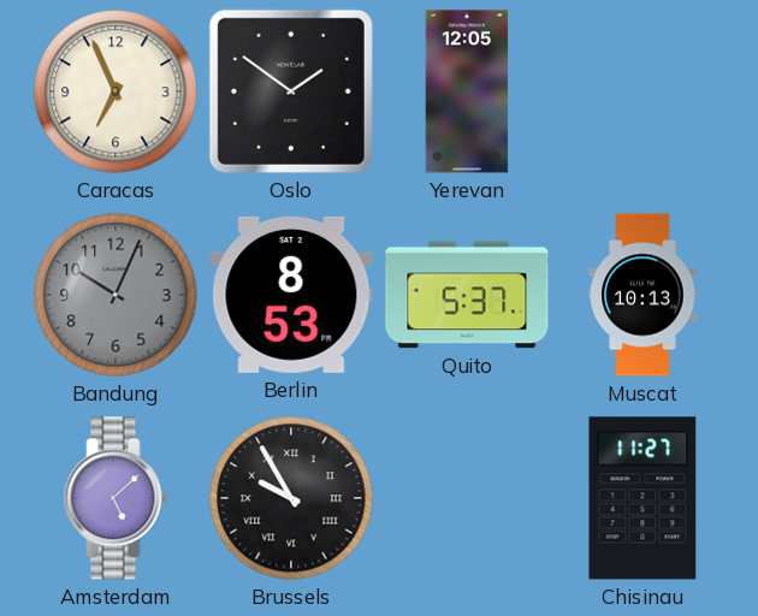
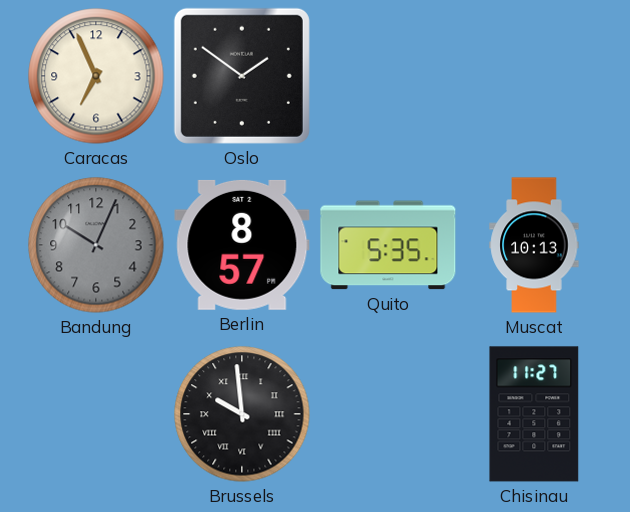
Yerevan: 12:05 -> none (467, 91)
Berlin: 8:53 -> 8:57 (242, 245)
Quito: 5:37 -> 5:35 (388, 245)
Amsterdam: 5:08 -> none (116, 498)
Brussels: 9:55 -> 9:59 (242, 414)
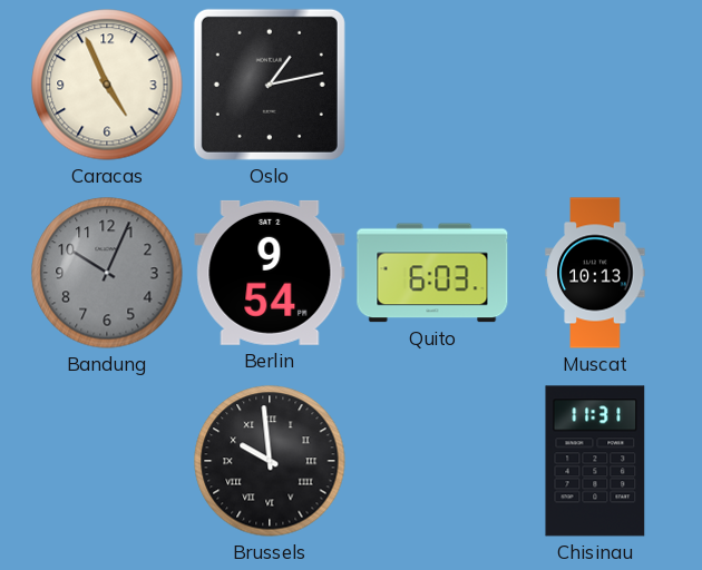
Caracas: 6:56 -> 4:56 (107, 85)
Oslo: 1:51 -> 1:13 (270, 85)
Berlin: 8:57 -> 9:54 (270, 273)
Quito: 5:35 -> 6:03 (432, 273)
Chisinau: 11:27 -> 11:31 (595, 461)
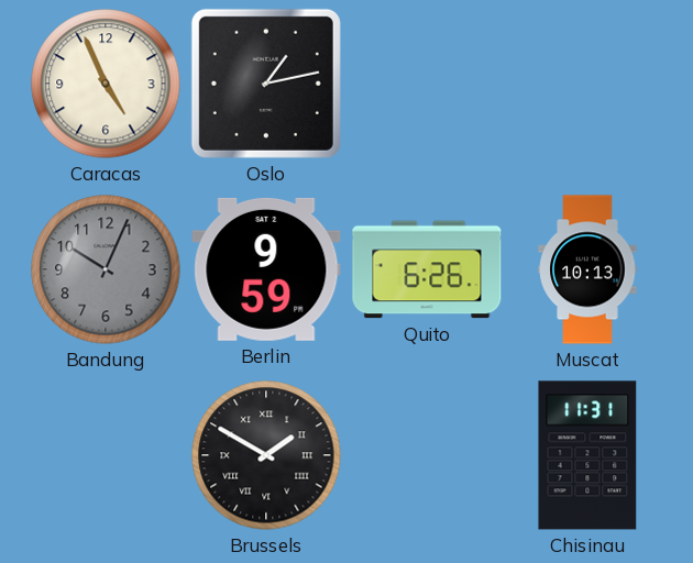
Berlin: 9:54 -> 9:59 (266, 269)
Quito: 6:03 -> 6:26 (427, 269)
Brussels: 9:59 -> 1:50 (266, 455)
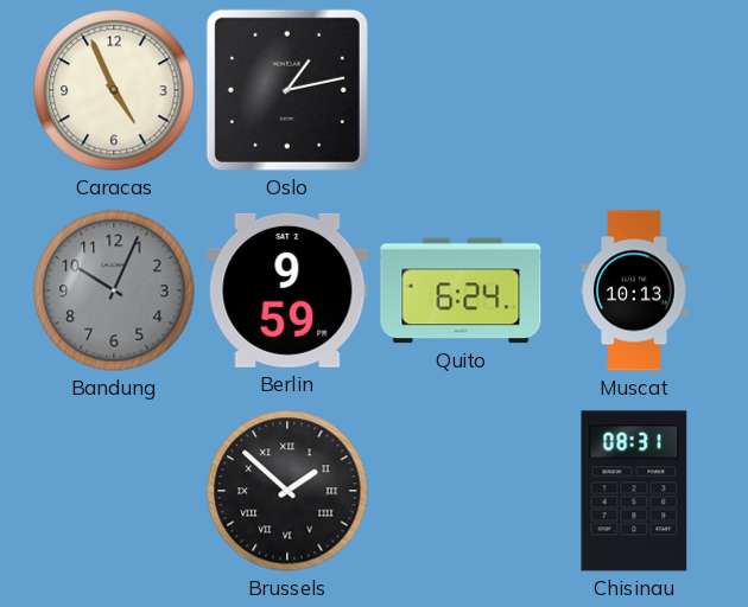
Quito: 6:26 -> 6:24 (461, 290)
Brussels: 1:50 -> 1:52 (287, 491)
Chisinau: 11:31 -> 08:31 (634, 491)
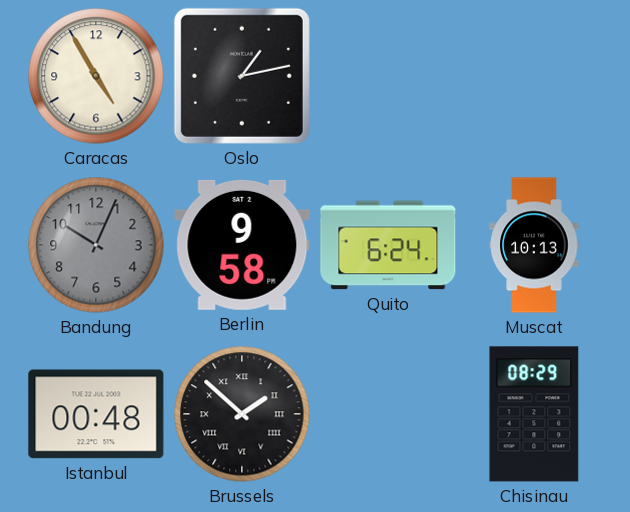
Caracas: 4:56 -> 4:55 (96, 76)
Berlin: 9:59 -> 9:58 (242, 245)
Istanbul: none -> 00:48 (96, 414)
Chisinau: 08:31 -> 08:29 (534, 414)
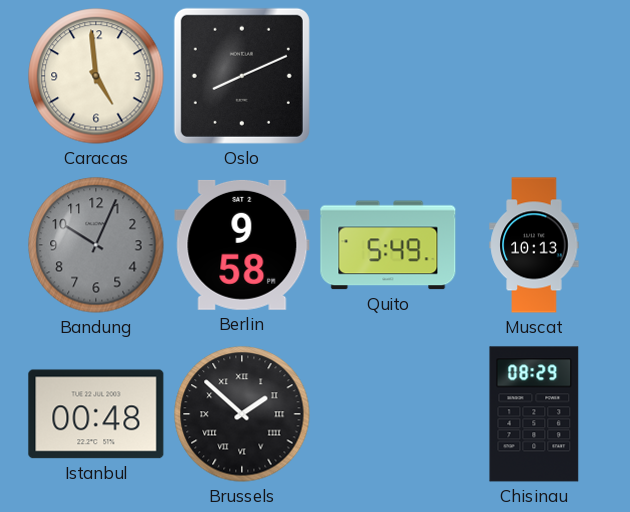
Caracas: 4:55 -> 4:59 (96, 76)
Oslo: 1:13 -> 8:11 (242, 76)
Quito: 6:24 -> 5:49 (388, 245)
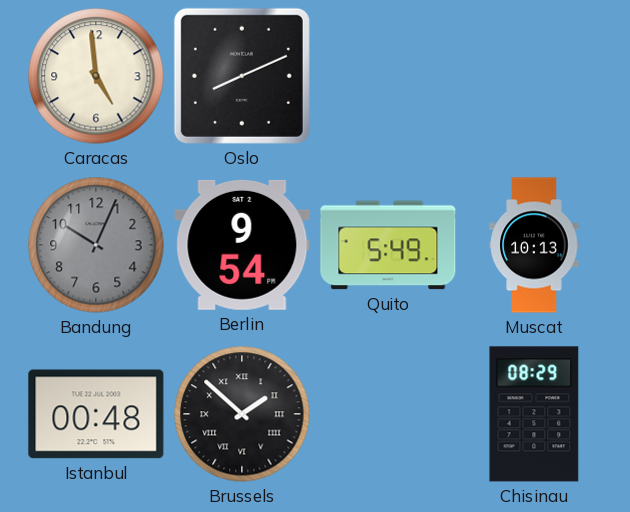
Berlin: 9:58 -> 9:54 (242, 245)
